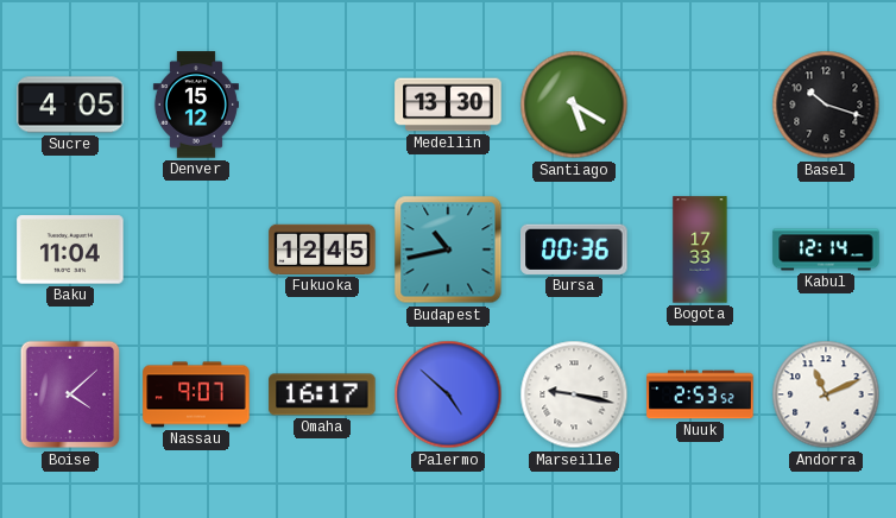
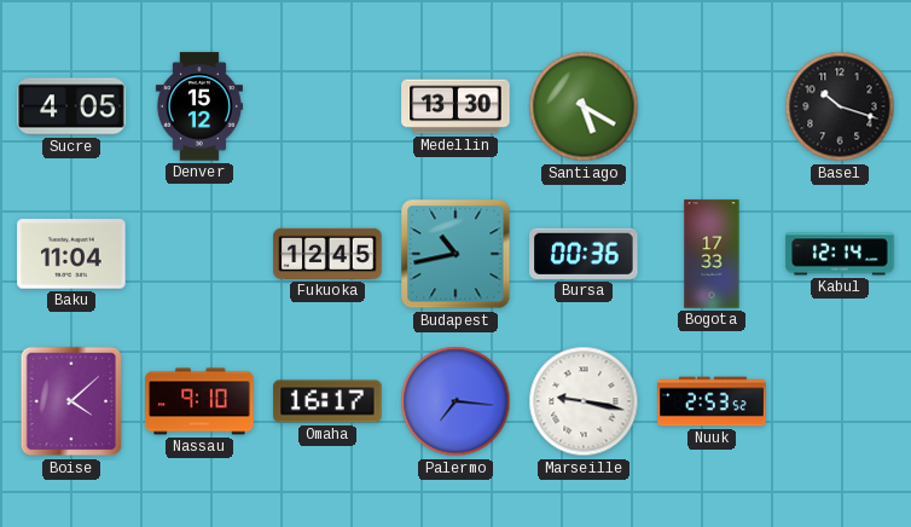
Nassau: 9:07 -> 9:10 (199, 401)
Palermo: 4:52 -> 7:16 (455, 401)
Andorra: 11:11 -> none (826, 394)
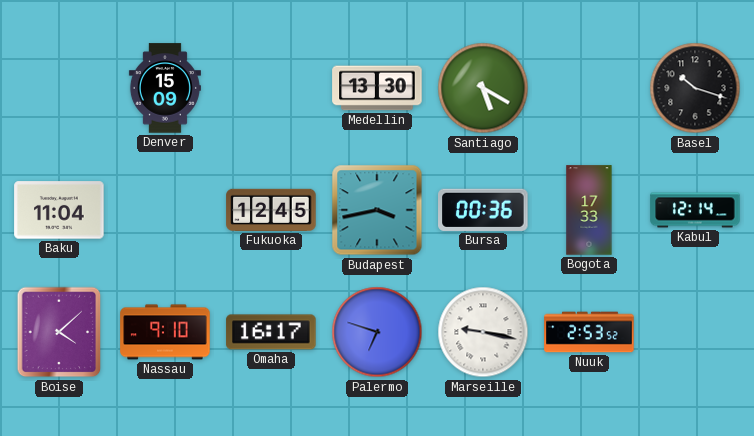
Sucre: 4:05 -> none (71, 106)
Denver: 15:12 -> 15:09 (165, 88)
Budapest: 10:43 -> 3:43 (377, 210)
Palermo: 7:16 -> 6:48 (377, 332)
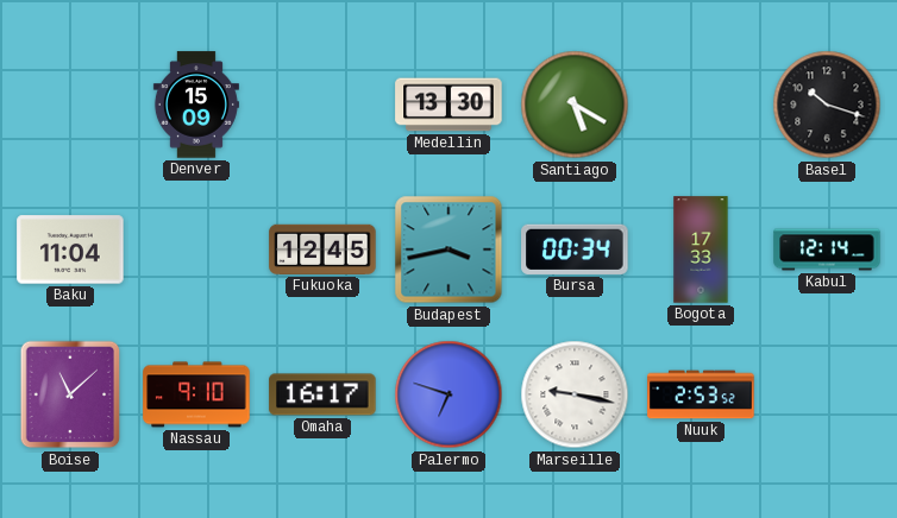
Bursa: 00:36 -> 00:34 (575, 249)
Boise: 4:08 -> 11:08 (70, 394)
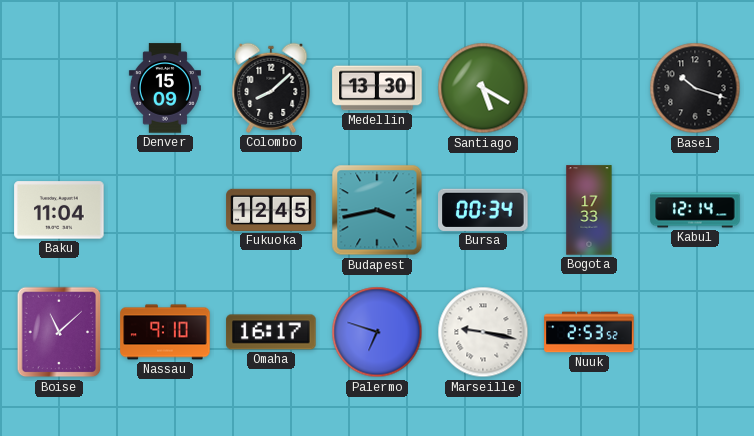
Colombo: none -> 8:08 (271, 88)
